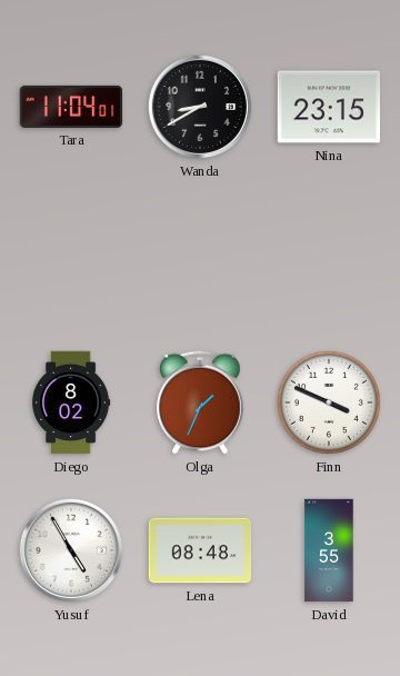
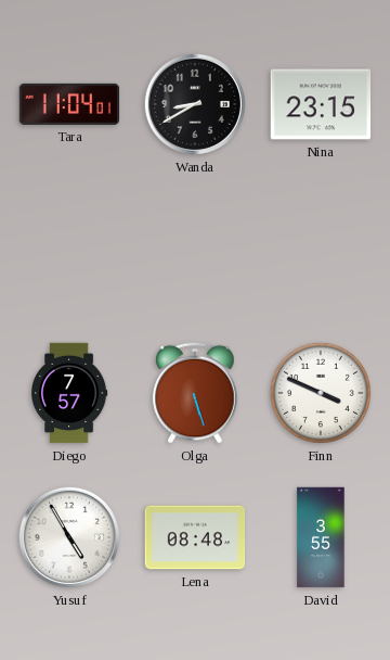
Diego: 8:02 -> 7:57 (70, 393)
Olga: 1:34 -> 5:27 (195, 393)
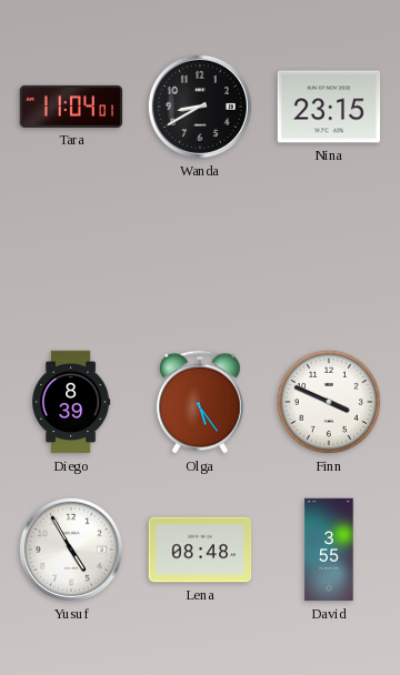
Diego: 7:57 -> 8:39 (72, 402)
Olga: 5:27 -> 5:24 (200, 402)
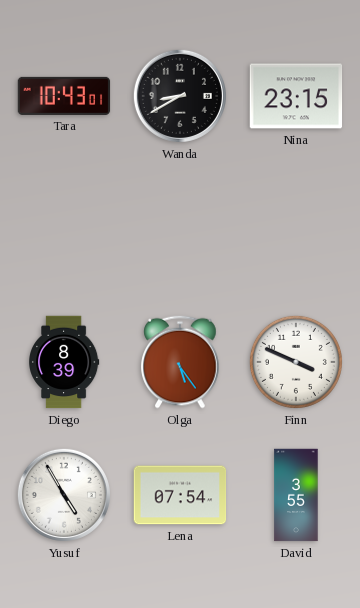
Tara: 11:04 -> 10:43 (64, 96)
Lena: 08:48 -> 07:54 (180, 495)
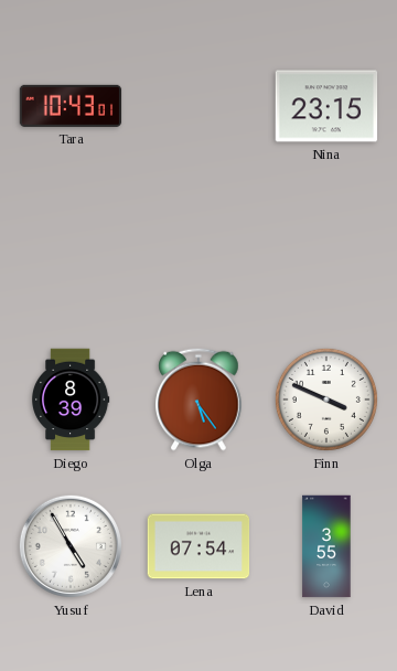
Wanda: 8:40 -> none (180, 96)
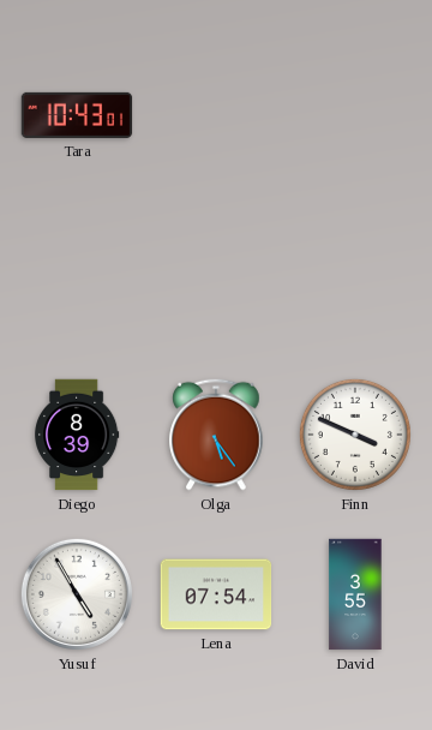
Nina: 23:15 -> none (326, 106)
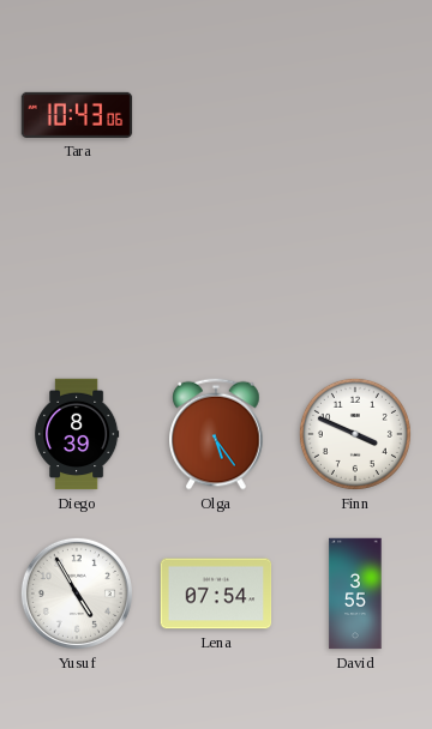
Tara: 10:43:01 -> 10:43:06 (77, 115)
